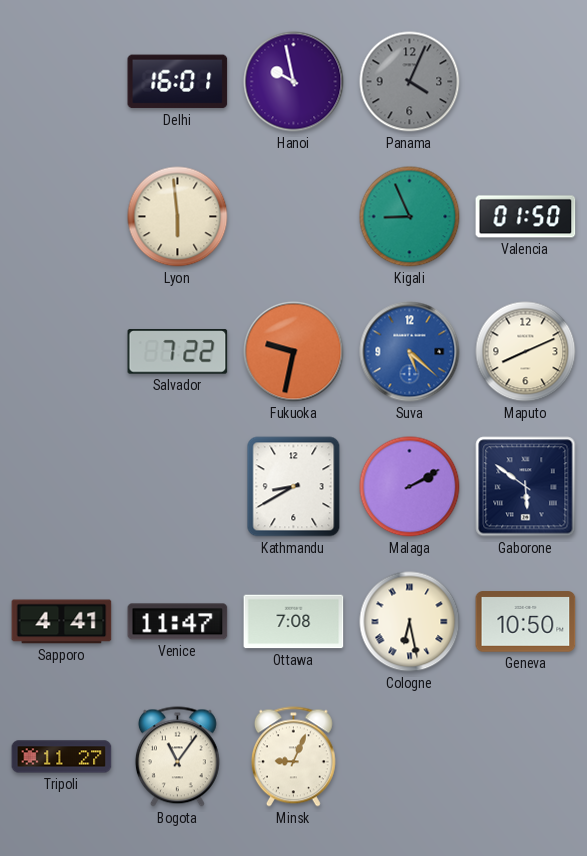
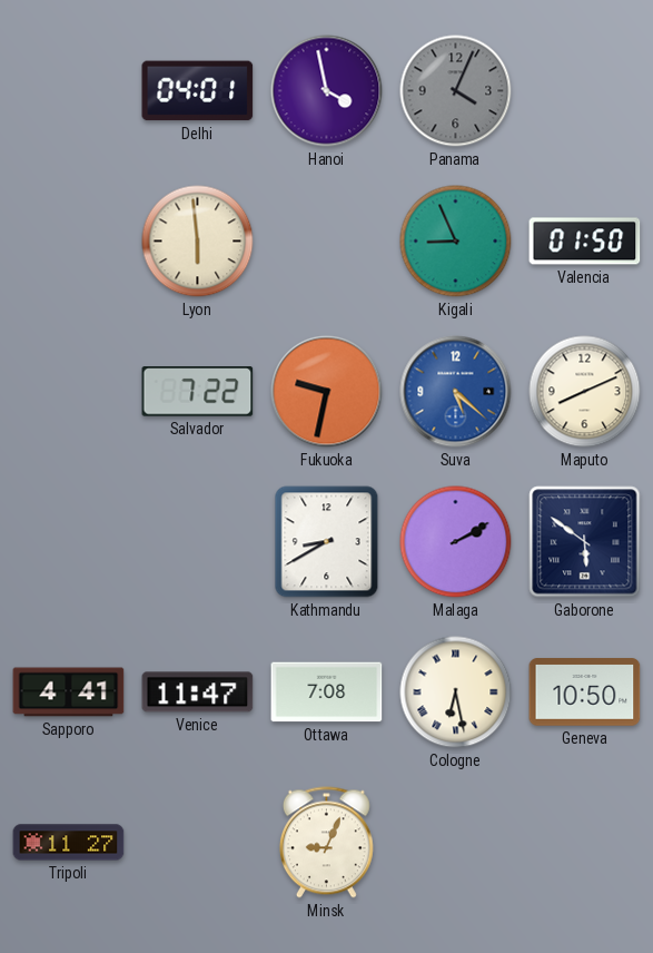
Delhi: 16:01 -> 04:01 (198, 91)
Hanoi: 9:58 -> 3:58 (327, 91)
Bogota: 11:06 -> none (177, 757)
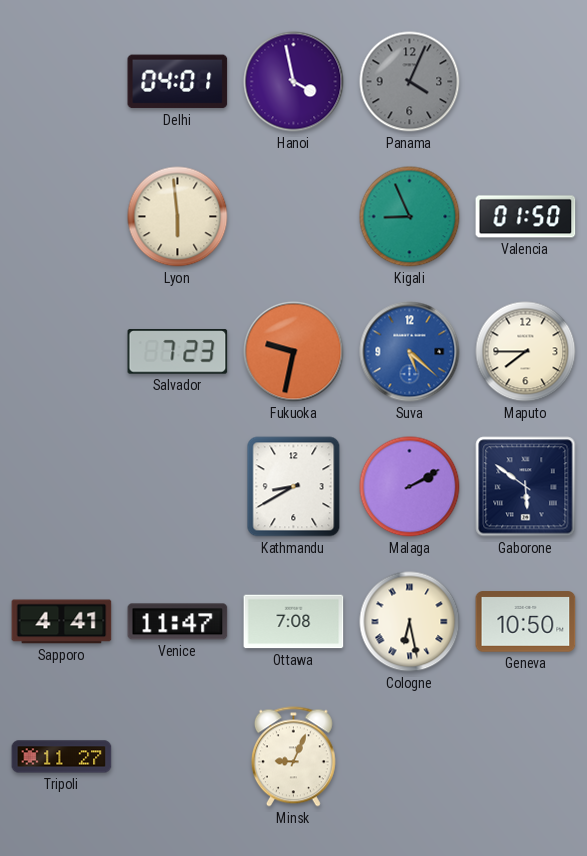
Salvador: 7:22 -> 7:23 (178, 352)
Maputo: 8:11 -> 7:45 (526, 352)
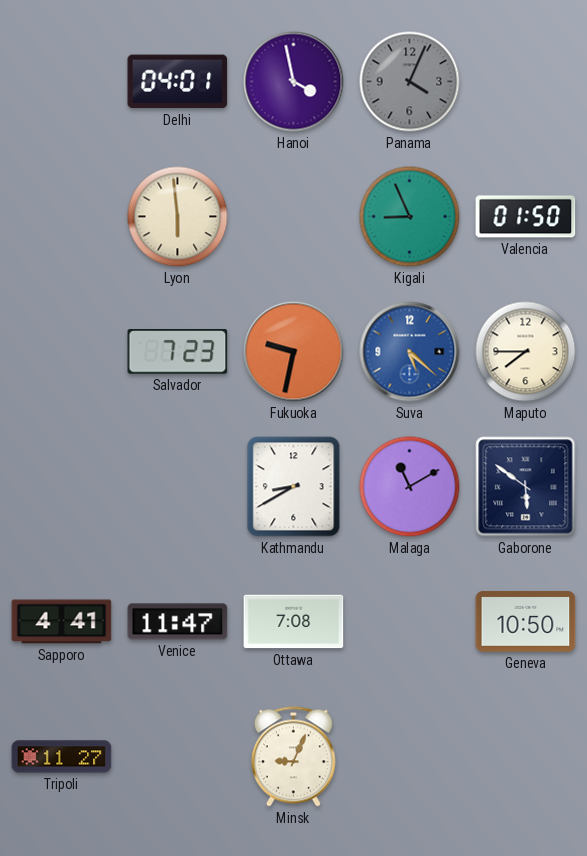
Malaga: 2:10 -> 11:10 (410, 487)
Cologne: 6:28 -> none (410, 622)
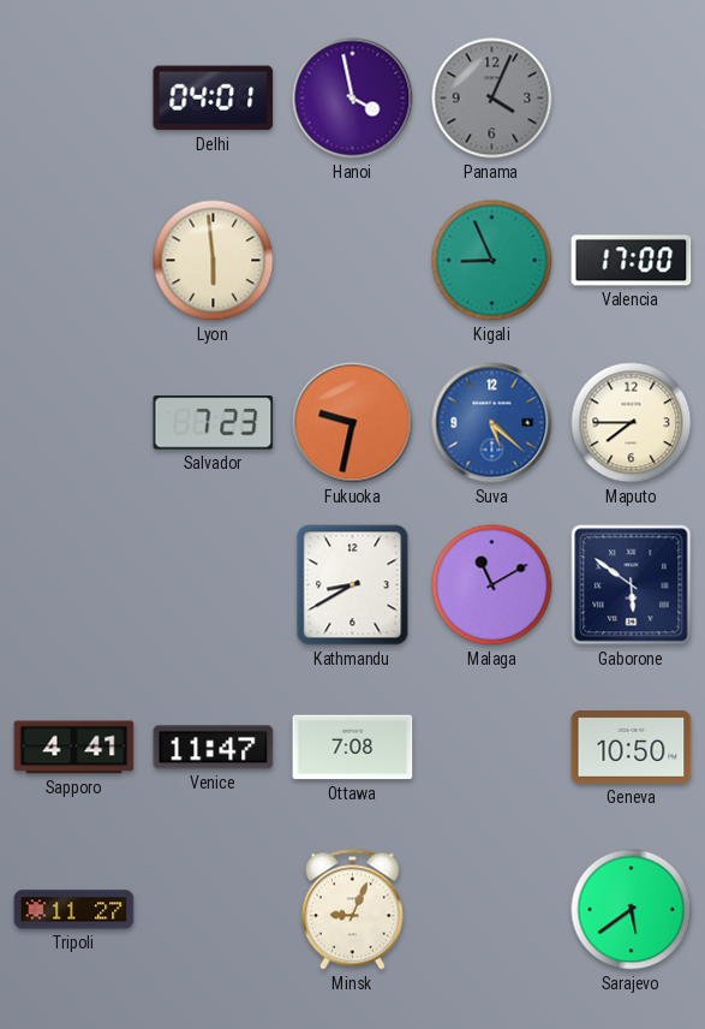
Valencia: 01:50 -> 17:00 (632, 261)
Sarajevo: none -> 5:39 (632, 910)
